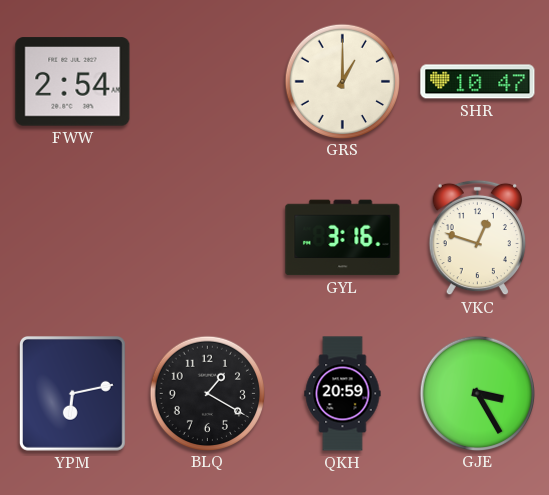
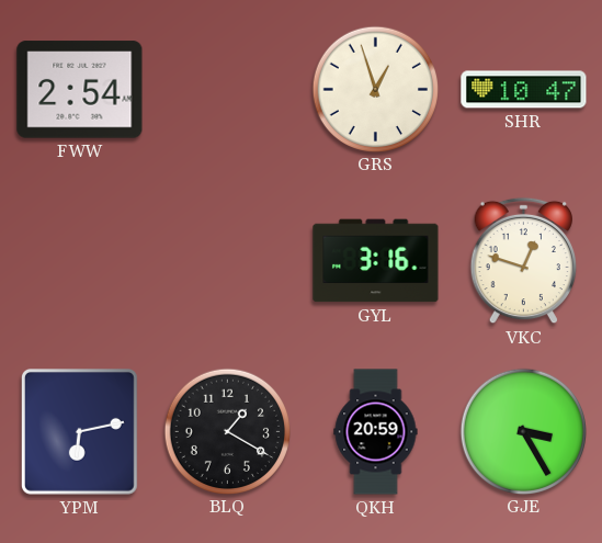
GRS: 1:00 -> 12:57 (375, 89)
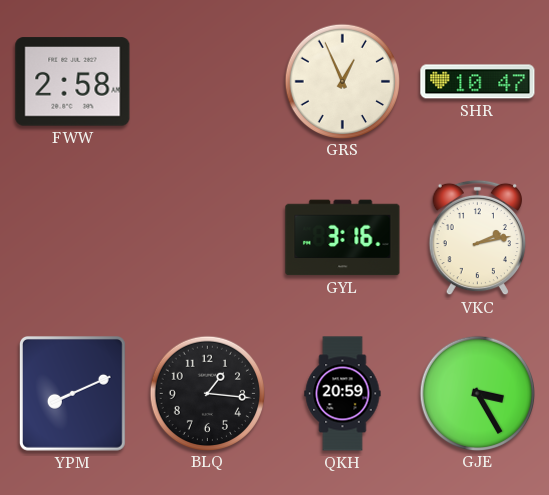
FWW: 2:54 -> 2:58 (73, 82)
GRS: 12:57 -> 12:56 (342, 81)
VKC: 12:48 -> 2:13 (477, 238)
YPM: 6:13 -> 8:11 (72, 394)
BLQ: 1:20 -> 1:16 (207, 393)
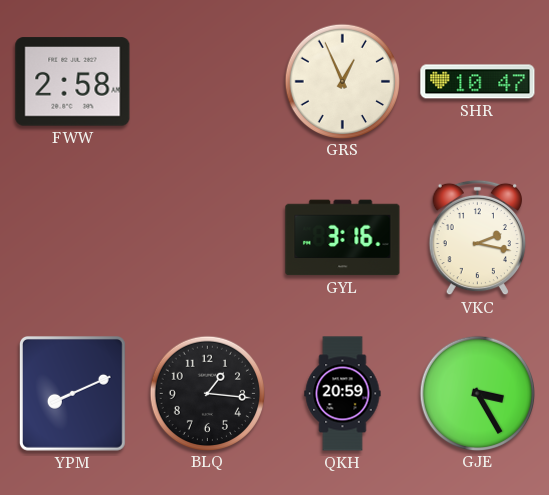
VKC: 2:13 -> 2:17 (477, 238)
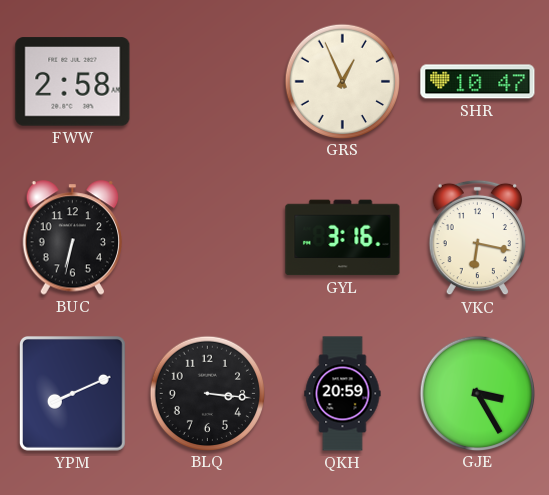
BUC: none -> 6:32 (73, 238)
VKC: 2:17 -> 6:17 (477, 238)
BLQ: 1:16 -> 3:16 (207, 393)
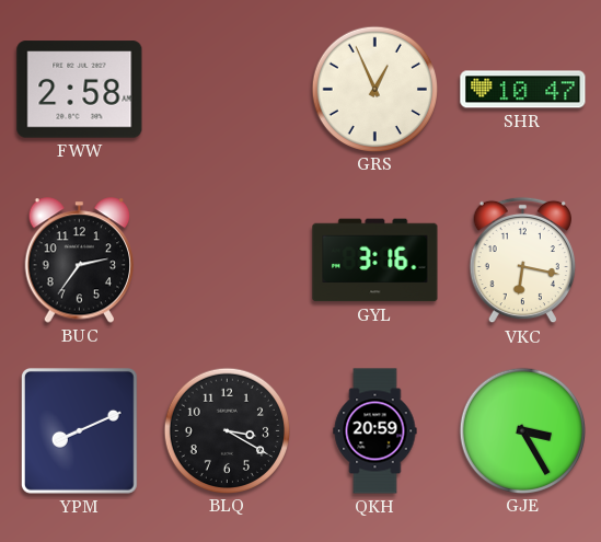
BUC: 6:32 -> 2:36 (80, 261)
BLQ: 3:16 -> 3:20 (227, 430)
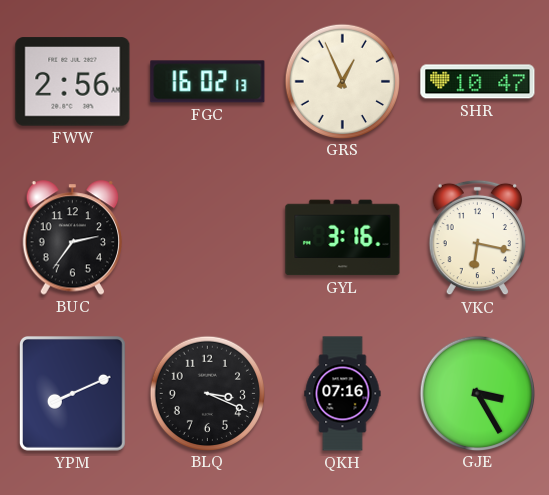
FWW: 2:58 -> 2:56 (73, 82)
FGC: none -> 16:02 (208, 82)
BLQ: 3:20 -> 3:19 (207, 393)
QKH: 20:59 -> 07:16 (343, 394)
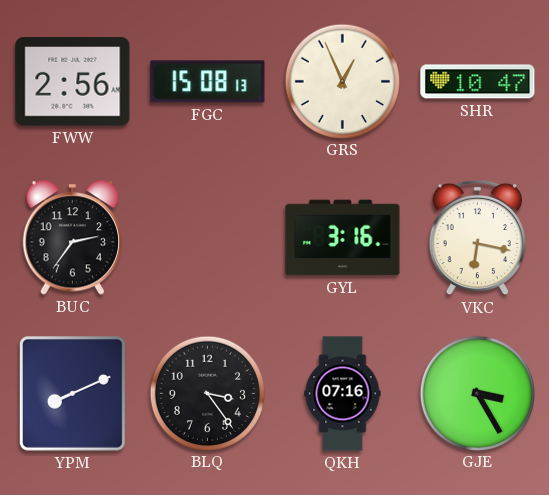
FGC: 16:02 -> 15:08 (208, 82)
BLQ: 3:19 -> 3:24 (207, 393)
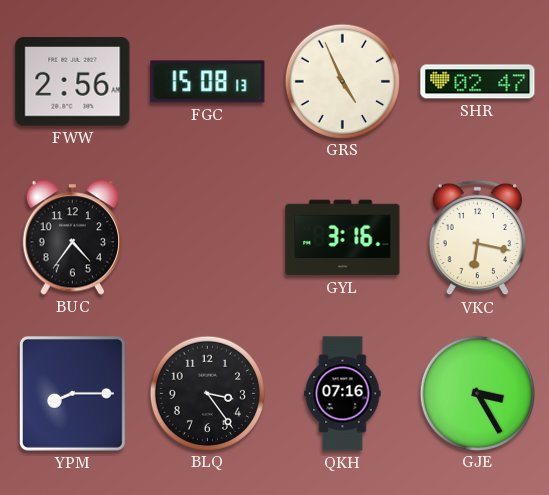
GRS: 12:56 -> 4:56 (342, 81)
SHR: 10:47 -> 02:47 (478, 82)
BUC: 2:36 -> 4:36 (73, 238)
YPM: 8:11 -> 8:15 (72, 394)
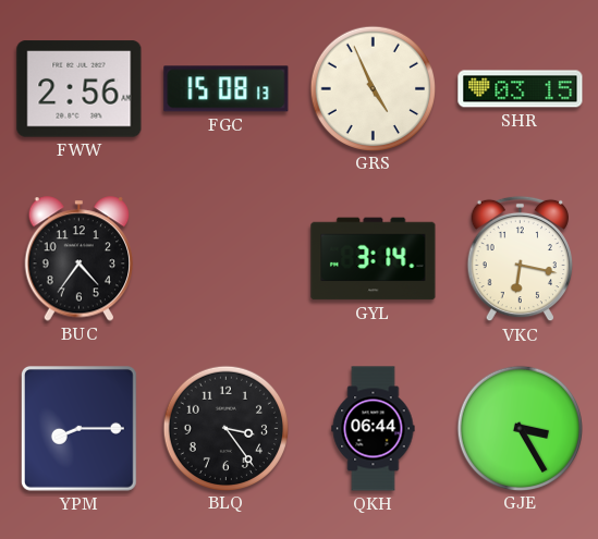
SHR: 02:47 -> 03:15 (521, 89)
GYL: 3:16 -> 3:14 (374, 259)
QKH: 07:16 -> 06:44 (374, 429)
